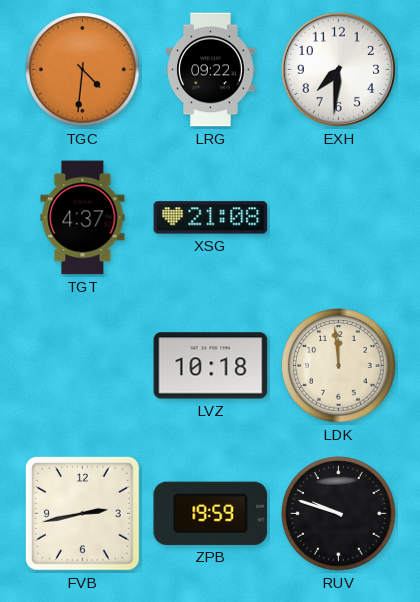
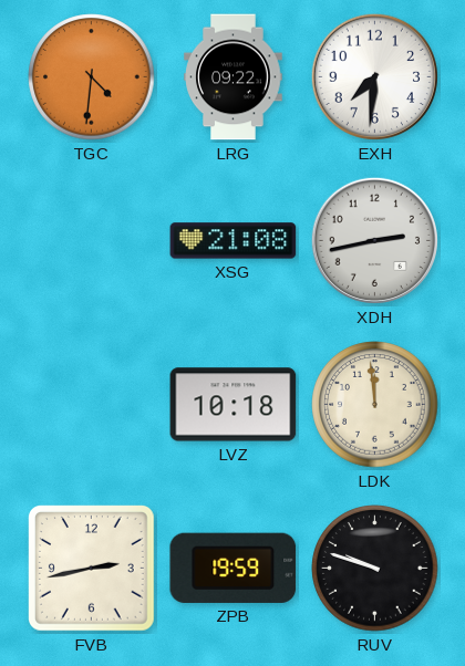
TGT: 4:37 -> none (83, 218)
XDH: none -> 2:43 (374, 240)
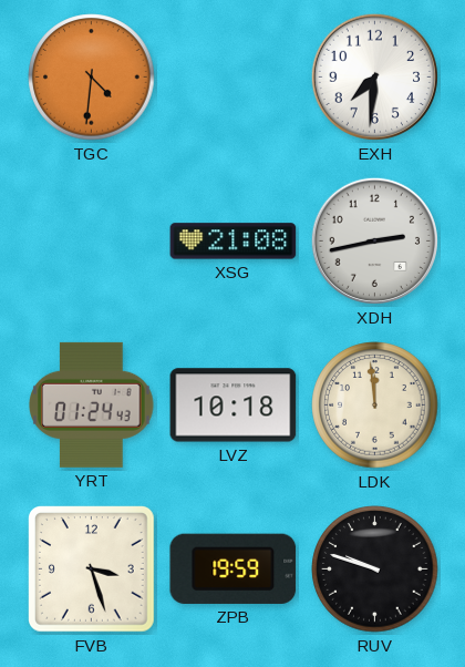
LRG: 09:22 -> none (234, 77)
YRT: none -> 01:24 (92, 404)
FVB: 2:43 -> 3:27 (92, 569)
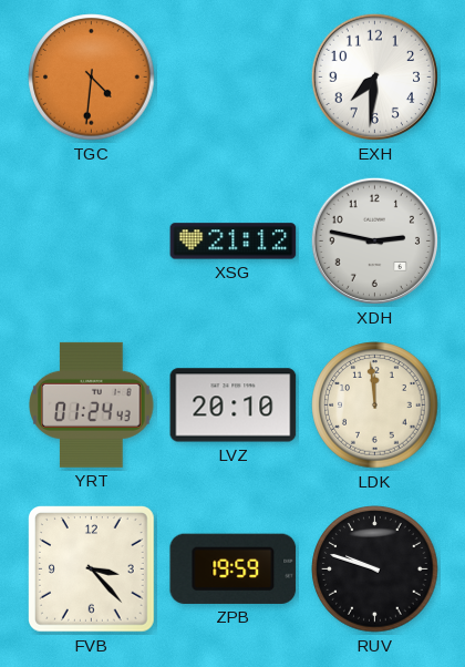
XSG: 21:08 -> 21:12 (234, 242)
XDH: 2:43 -> 2:47 (374, 240)
LVZ: 10:18 -> 20:10 (234, 406)
FVB: 3:27 -> 3:23 (92, 569)
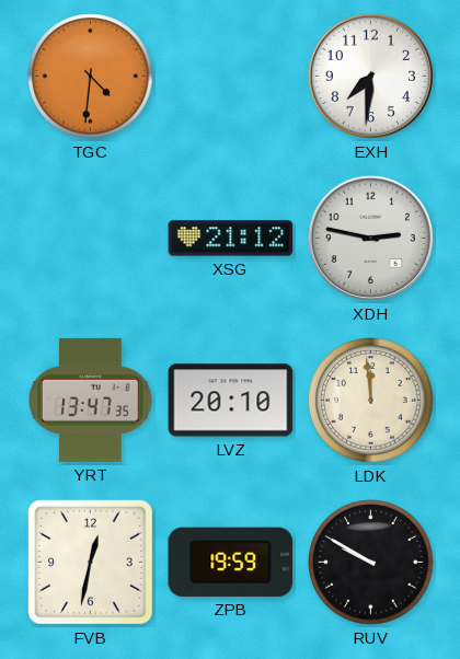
YRT: 01:24 -> 13:47 (91, 400)
FVB: 3:23 -> 12:32 (91, 563)
RUV: 9:48 -> 9:50 (371, 563)
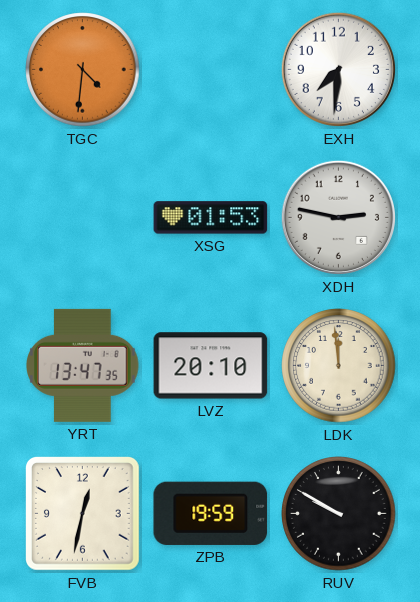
XSG: 21:12 -> 01:53 (211, 218)
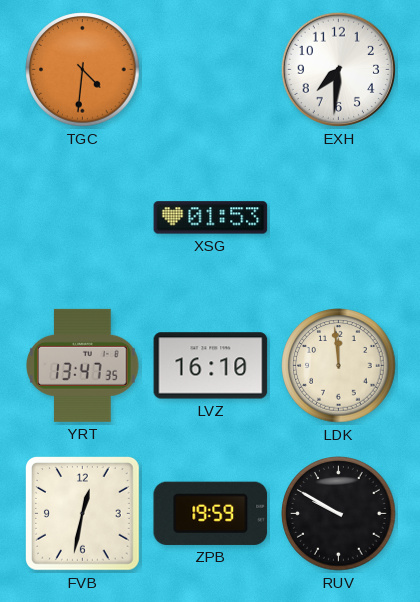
XDH: 2:47 -> none (338, 217)
LVZ: 20:10 -> 16:10 (211, 366)
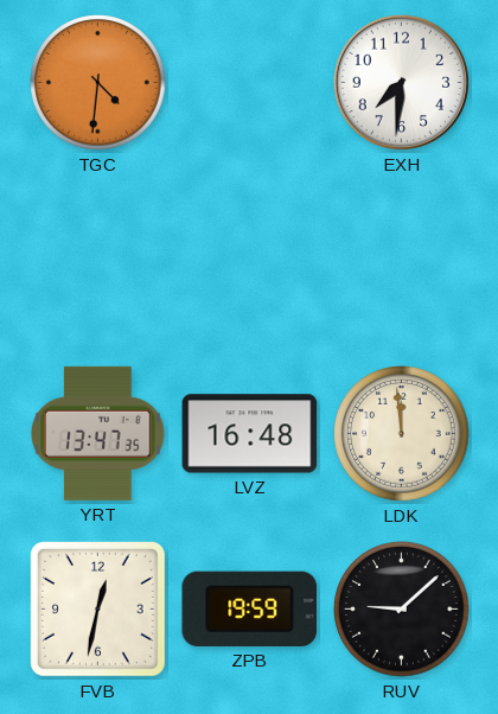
XSG: 01:53 -> none (211, 218)
LVZ: 16:10 -> 16:48 (250, 434)
RUV: 9:50 -> 9:08 (402, 610)
